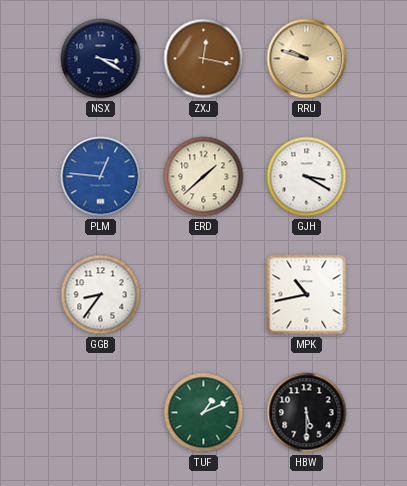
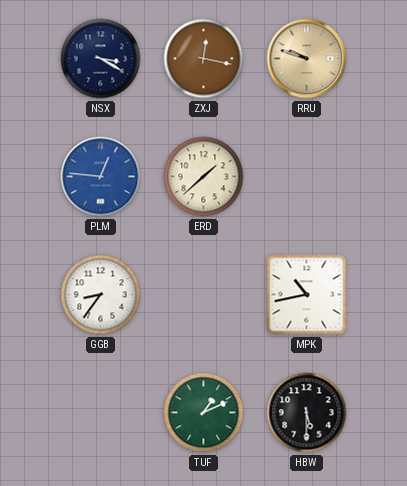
GJH: 3:20 -> none (307, 177)
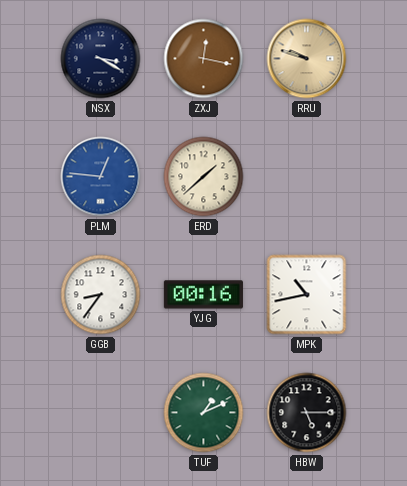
YJG: none -> 00:16 (203, 295)
HBW: 5:30 -> 5:15 (307, 413)
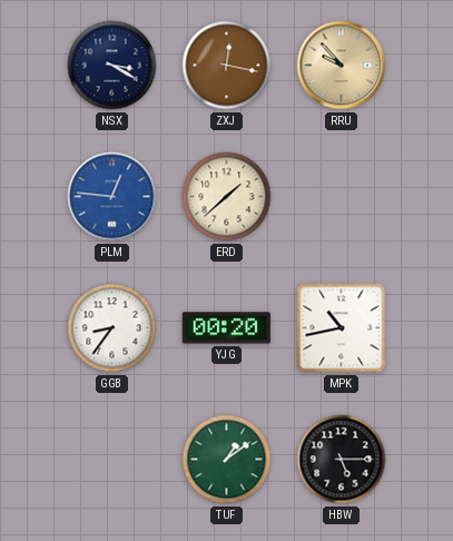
RRU: 9:48 -> 9:53 (342, 66)
YJG: 00:16 -> 00:20 (226, 328)
TUF: 1:11 -> 1:09 (227, 460)
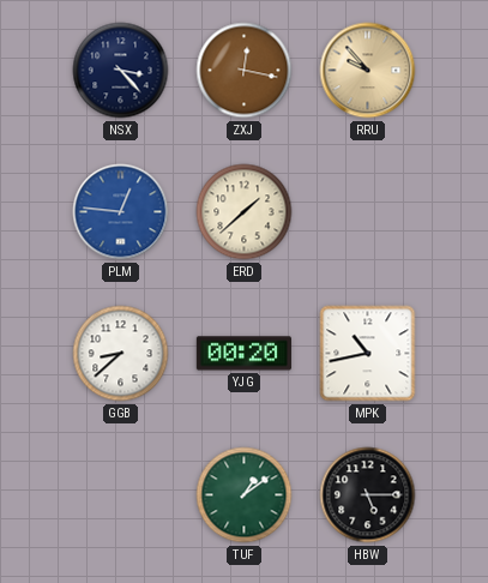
NSX: 3:20 -> 3:23 (121, 71)
GGB: 8:36 -> 8:38 (121, 354)
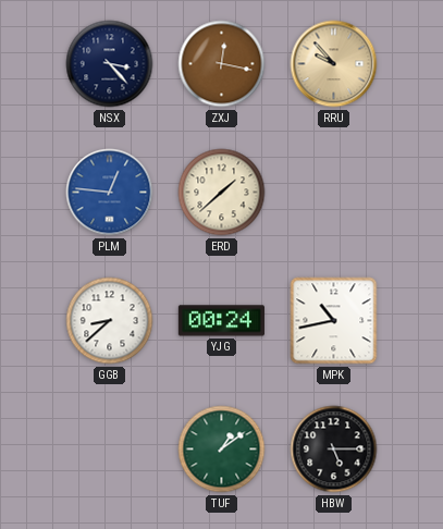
YJG: 00:20 -> 00:24 (221, 321)
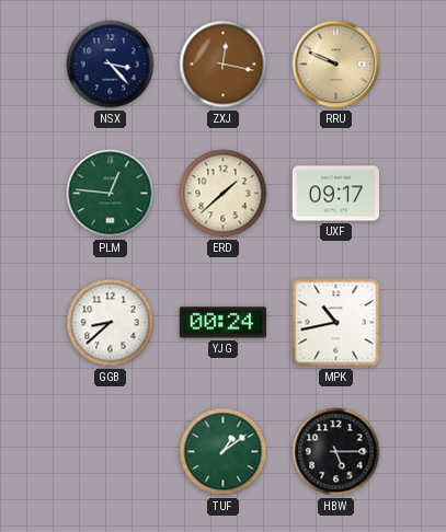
RRU: 9:53 -> 9:49 (336, 65)
PLM dial: blue -> green (111, 194)
UXF: none -> 09:17 (335, 194)
